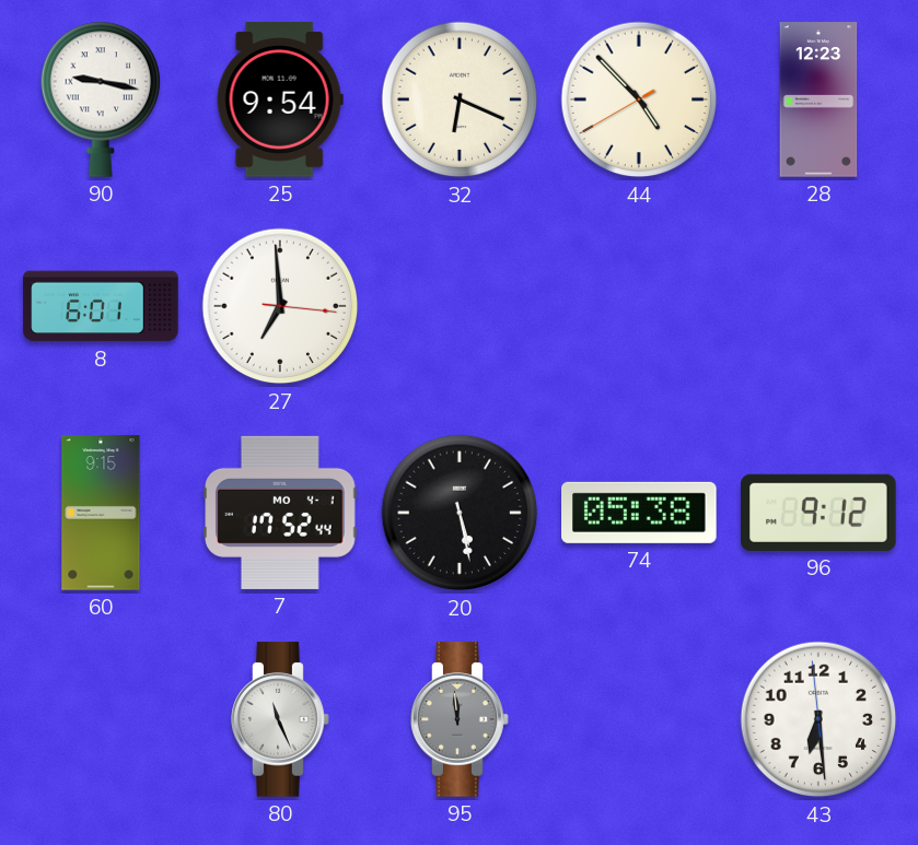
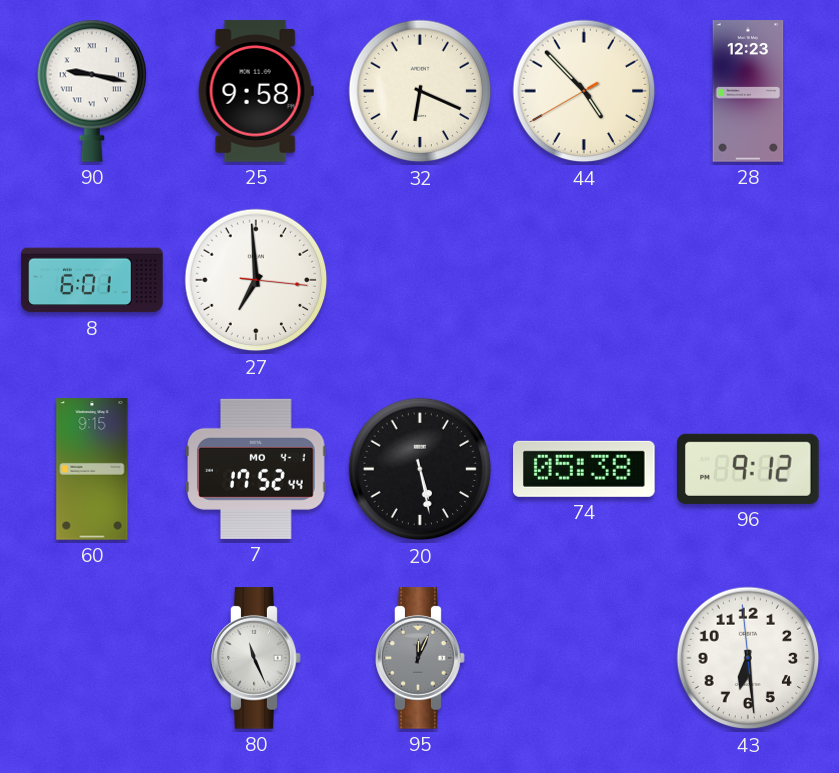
25: 9:54 -> 9:58 (256, 91)
95: 11:59 -> 12:04 (420, 658)
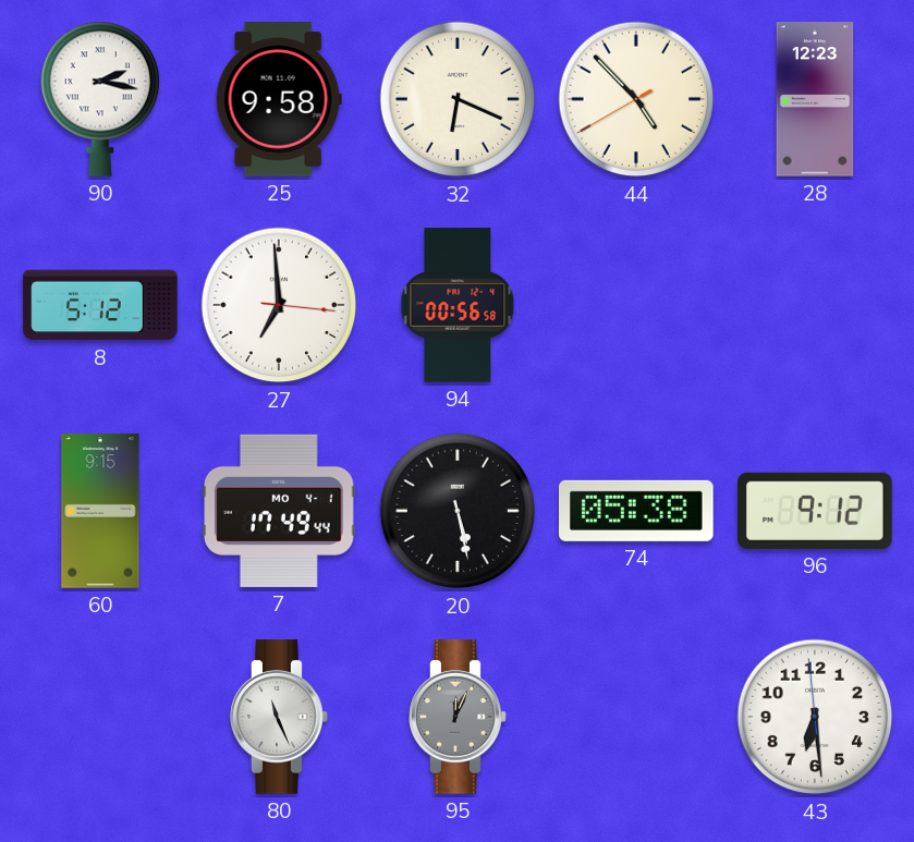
90: 9:17 -> 2:17 (99, 99)
8: 6:01 -> 5:12 (100, 305)
94: none -> 00:56 (458, 305)
7: 17:52 -> 17:49 (279, 511)
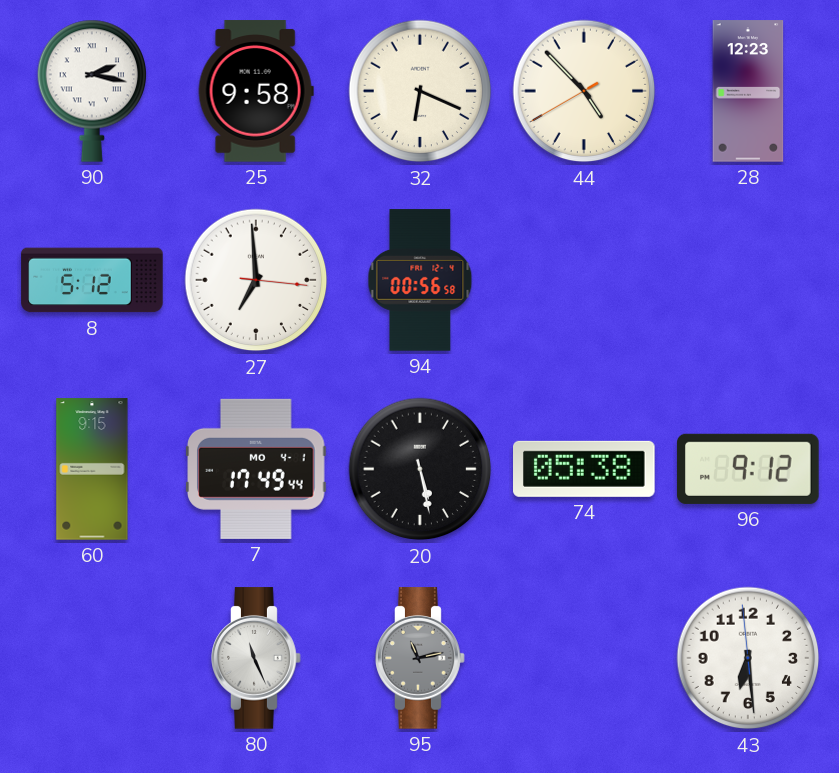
95: 12:04 -> 11:13 (420, 658)
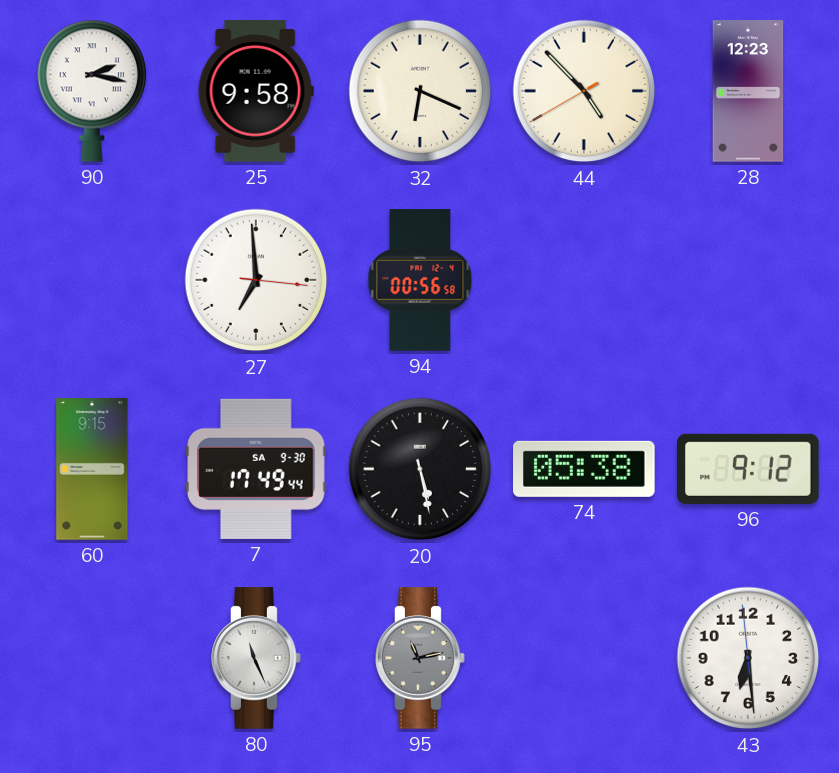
8: 5:12 -> none (92, 280)
7 date: MO 4-1 -> SA 9-30 (256, 469)
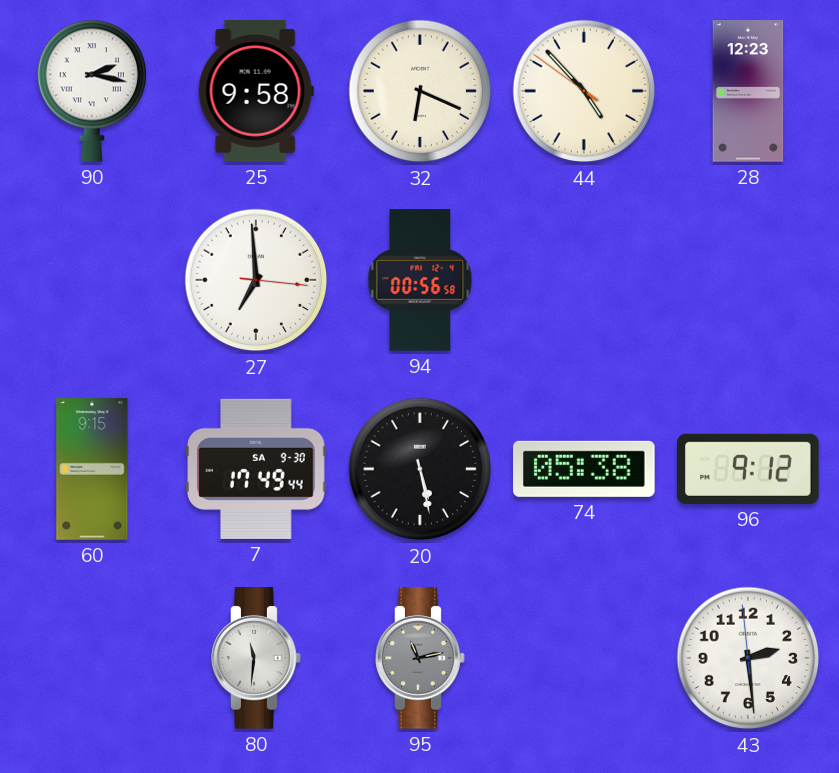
44: 4:52:40 -> 4:52:51 (584, 91)
80: 11:26 -> 11:31 (256, 658)
43: 6:28 -> 2:28 (748, 658)
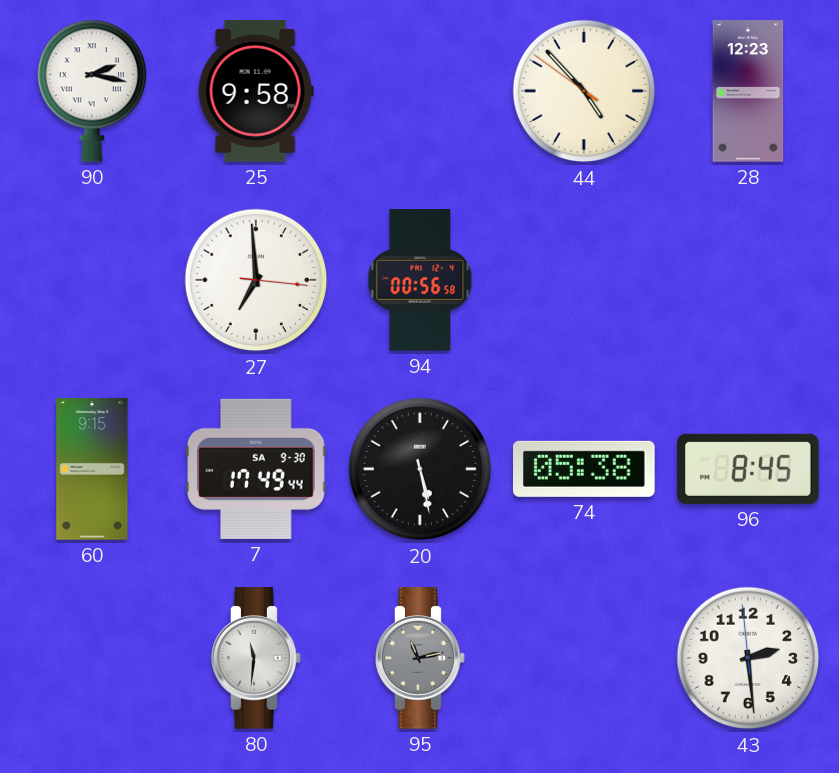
32: 6:19 -> none (420, 91)
96: 9:12 -> 8:45 (748, 469)
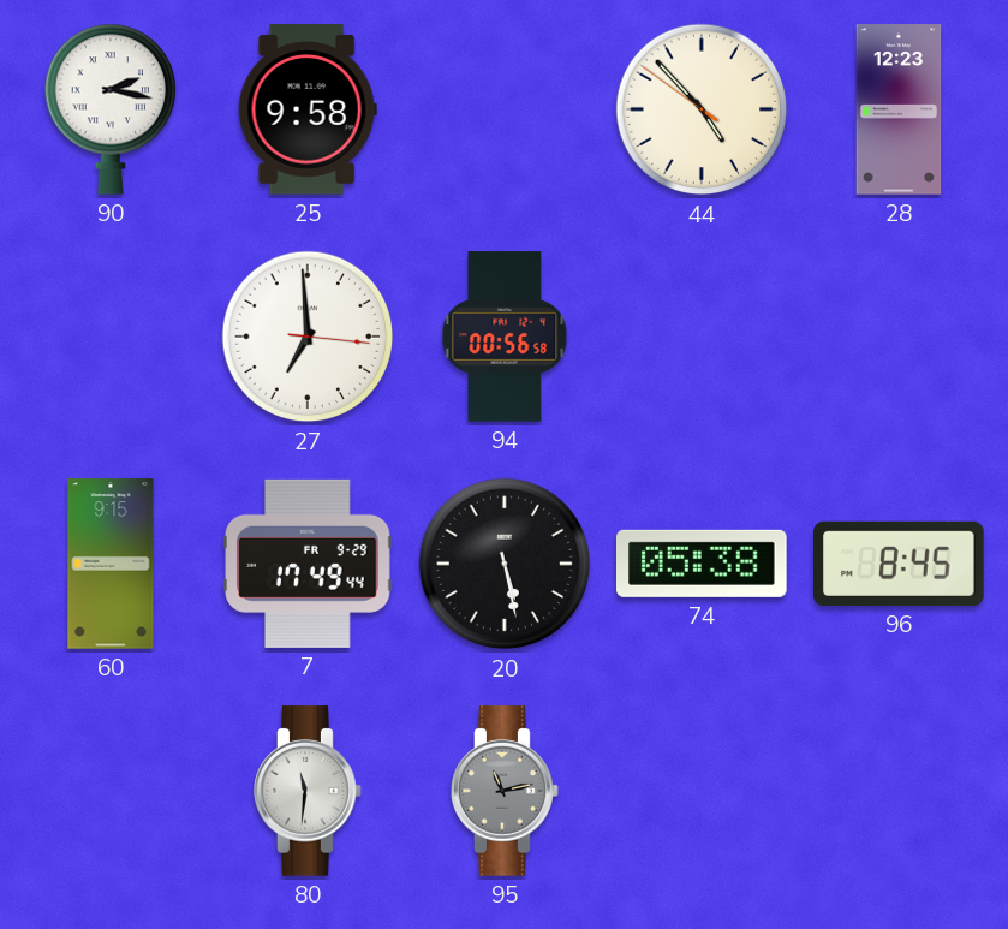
7 date: SA 9-30 -> FR 9-29 (308, 564)
43: 2:28 -> none (748, 658)
